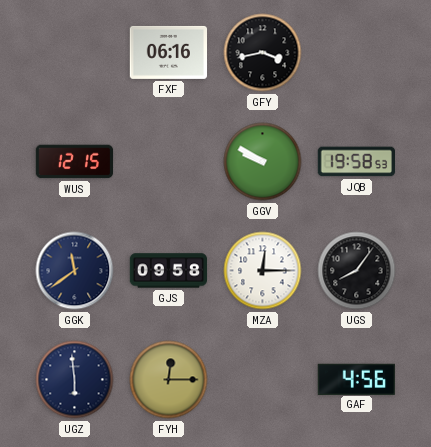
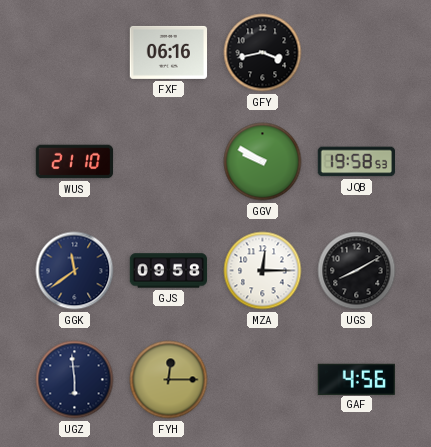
WUS: 12:15 -> 21:10 (75, 162)
UGS: 8:06 -> 8:10 (357, 271)
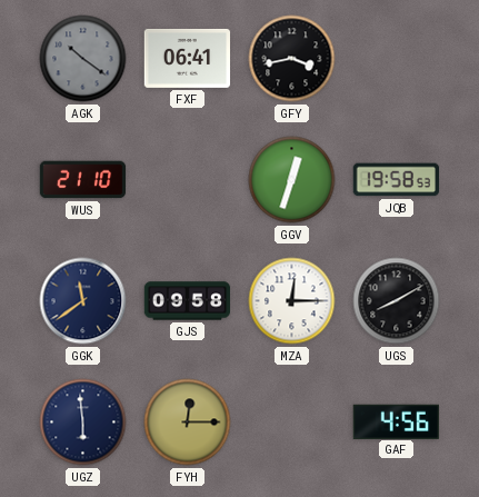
AGK: none -> 10:21 (83, 59)
FXF: 06:16 -> 06:41 (188, 58)
GGV: 9:50 -> 12:33 (292, 180)
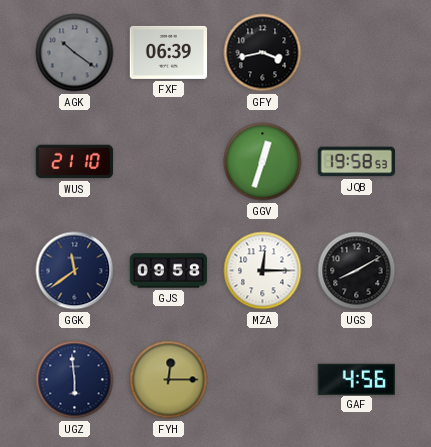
FXF: 06:41 -> 06:39 (169, 52)
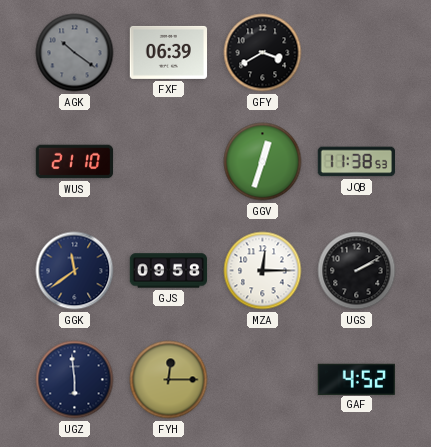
GFY: 3:43 -> 3:40 (263, 53)
JQB: 19:58 -> 11:38 (356, 162)
UGS: 8:10 -> 2:10 (357, 271)
GAF: 4:56 -> 4:52 (356, 379)
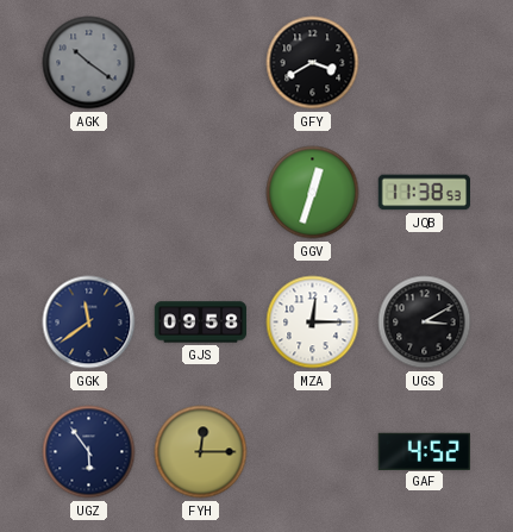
FXF: 06:39 -> none (169, 52)
WUS: 21:10 -> none (75, 162)
UGS: 2:10 -> 3:10 (425, 323)
UGZ: 5:59 -> 5:54 (89, 452)
